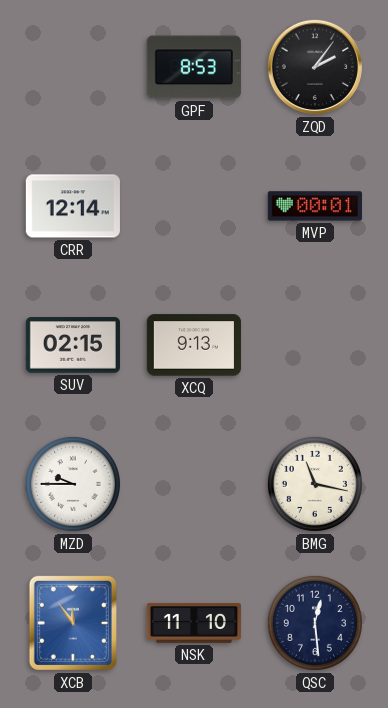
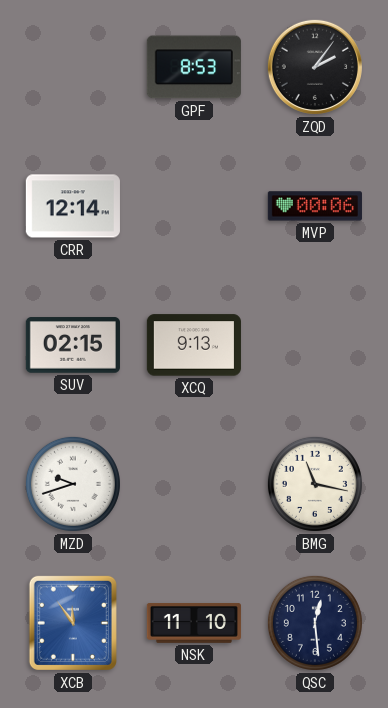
MVP: 00:01 -> 00:06 (315, 206)
MZD: 9:45 -> 9:42 (73, 484)
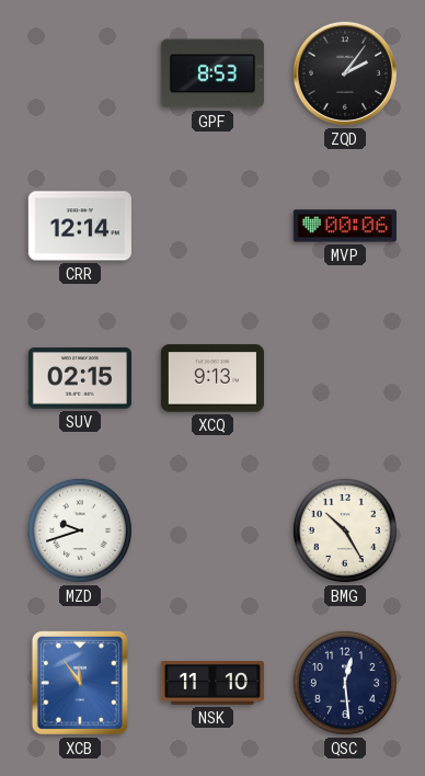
BMG: 11:17 -> 10:25 (345, 530)
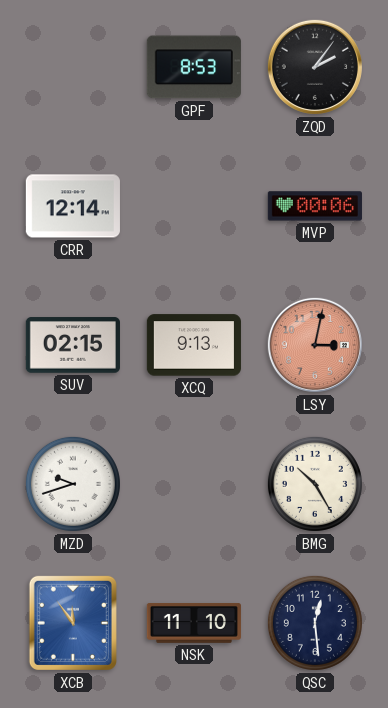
LSY: none -> 3:02 (315, 345)
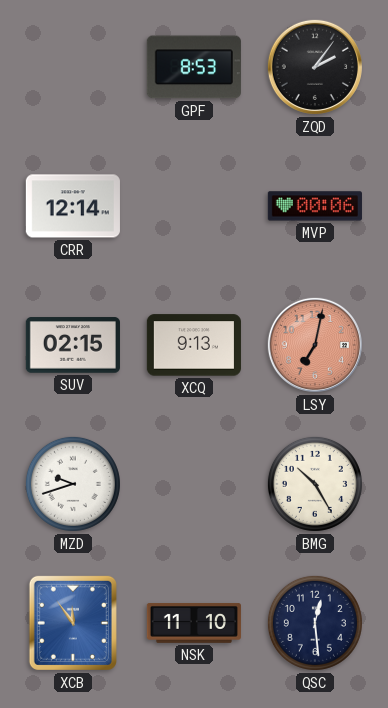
LSY: 3:02 -> 7:02 (315, 345)
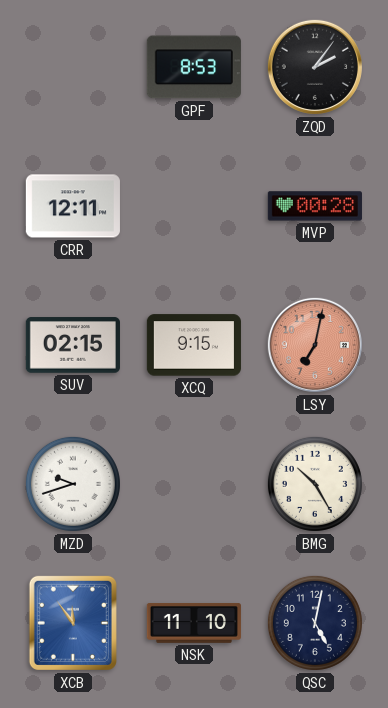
CRR: 12:14 -> 12:11 (73, 206)
MVP: 00:06 -> 00:28 (315, 206)
XCQ: 9:13 -> 9:15 (194, 345)
QSC: 12:29 -> 5:02 (315, 623)
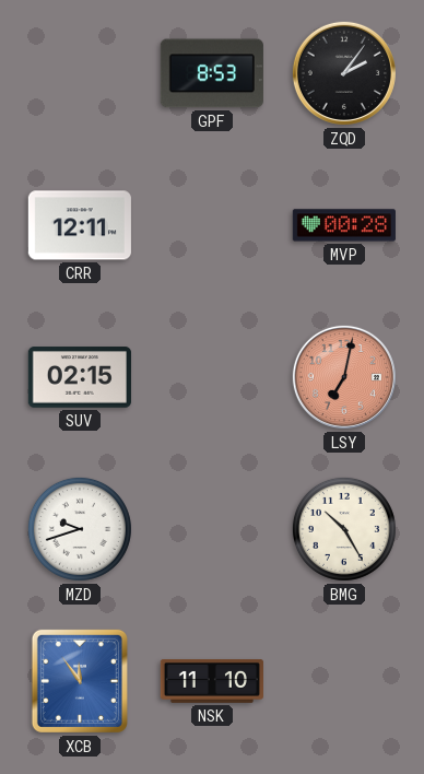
XCQ: 9:15 -> none (194, 345)
QSC: 5:02 -> none (315, 623)
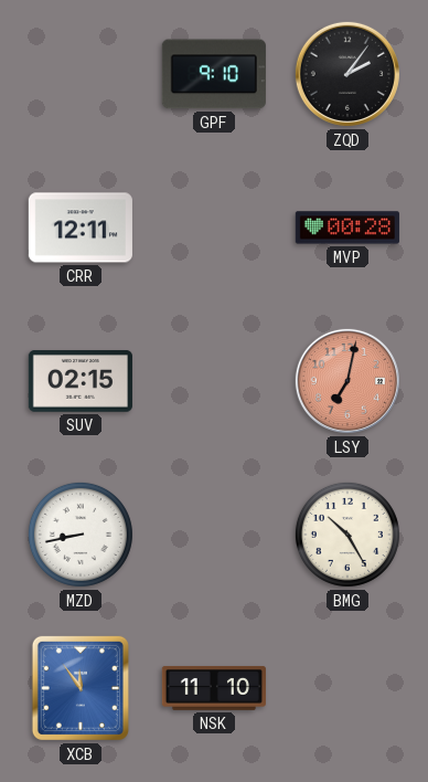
GPF: 8:53 -> 9:10 (214, 74)
MZD: 9:42 -> 8:43 (81, 535)
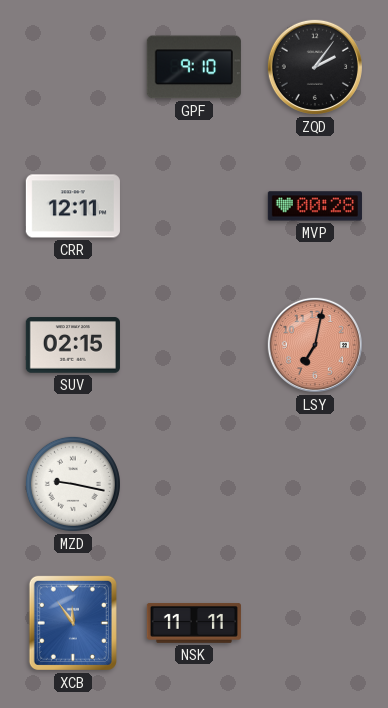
MZD: 8:43 -> 9:17 (73, 484)
BMG: 10:25 -> none (347, 535)
NSK: 11:10 -> 11:11 (194, 624)
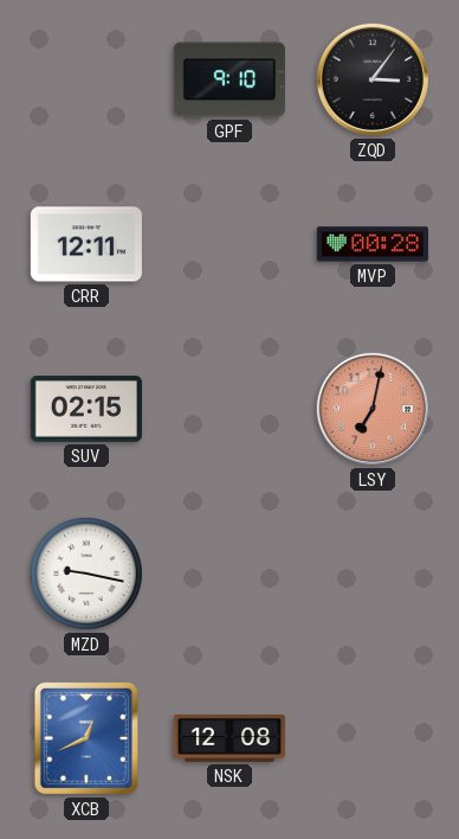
ZQD: 2:06 -> 3:06 (373, 79)
XCB: 11:54 -> 12:41 (86, 738)
NSK: 11:11 -> 12:08 (229, 739)
